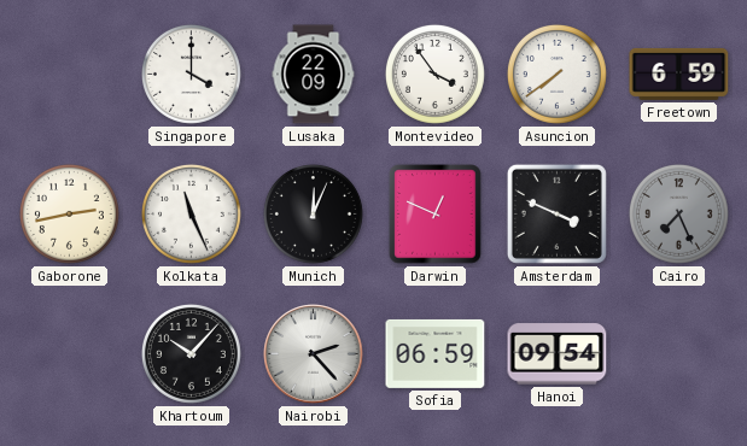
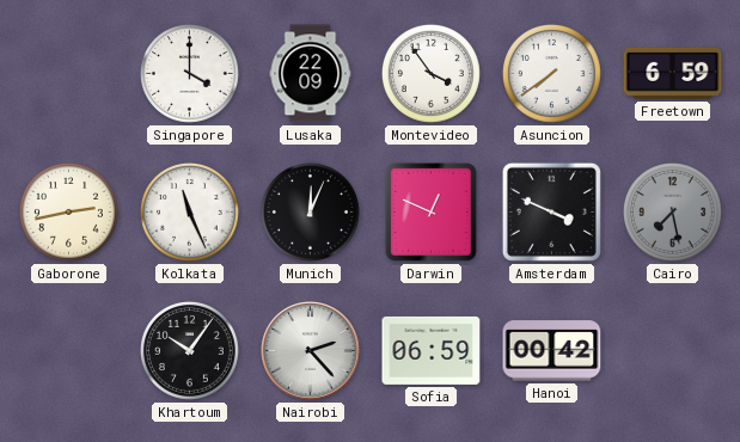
Cairo: 7:26 -> 7:28 (672, 211)
Khartoum: 10:07 -> 10:06 (189, 350)
Hanoi: 09:54 -> 00:42 (552, 351)
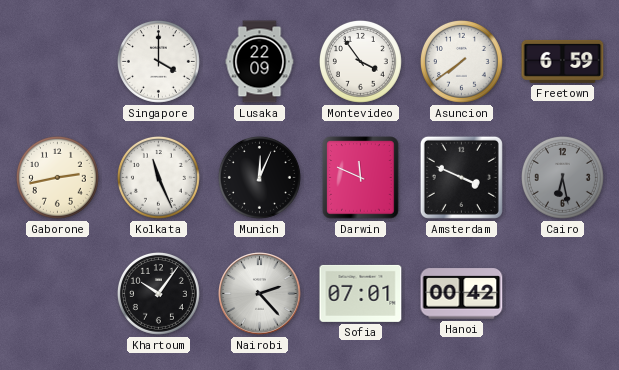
Darwin: 12:49 -> 11:49 (361, 178)
Cairo: 7:28 -> 6:28 (562, 177)
Sofia: 06:59 -> 07:01 (361, 293)
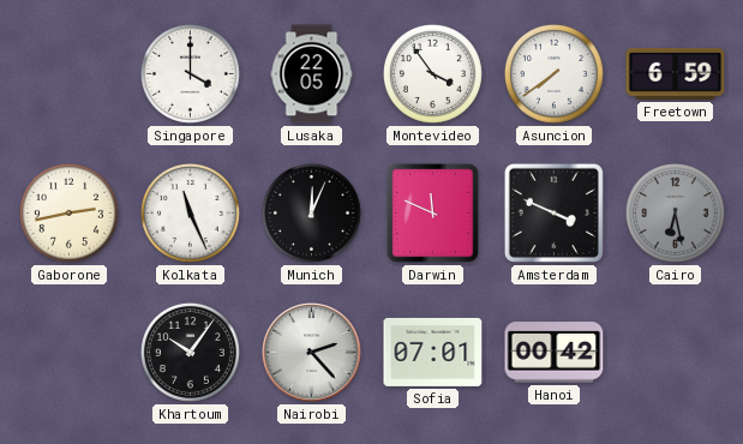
Lusaka: 22:09 -> 22:05 (312, 74)
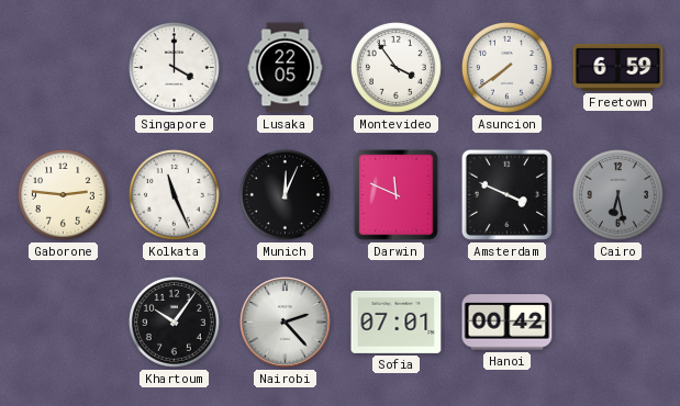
Gaborone: 2:43 -> 2:46 (63, 194)
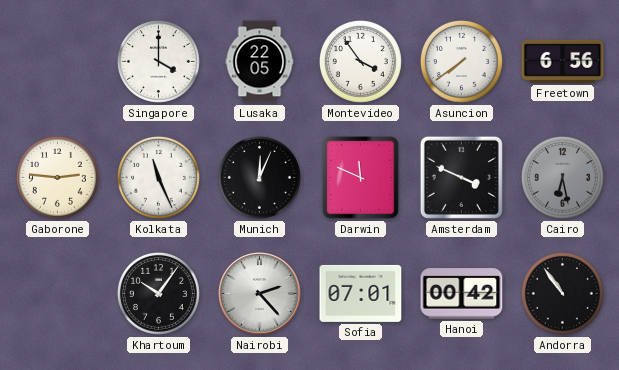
Freetown: 6:59 -> 6:56 (563, 61)
Andorra: none -> 10:54 (562, 293)
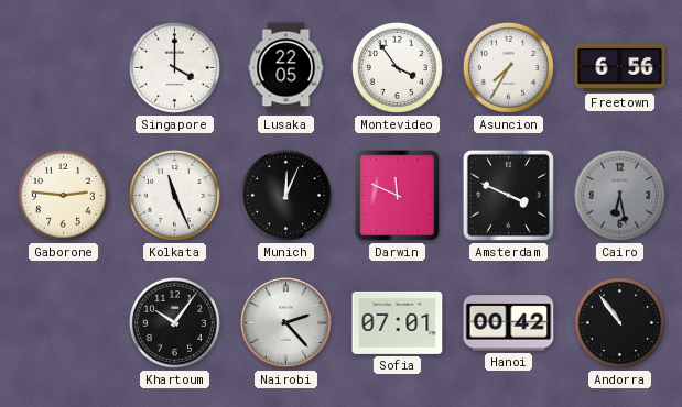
Asuncion: 7:39 -> 7:35 (508, 67)
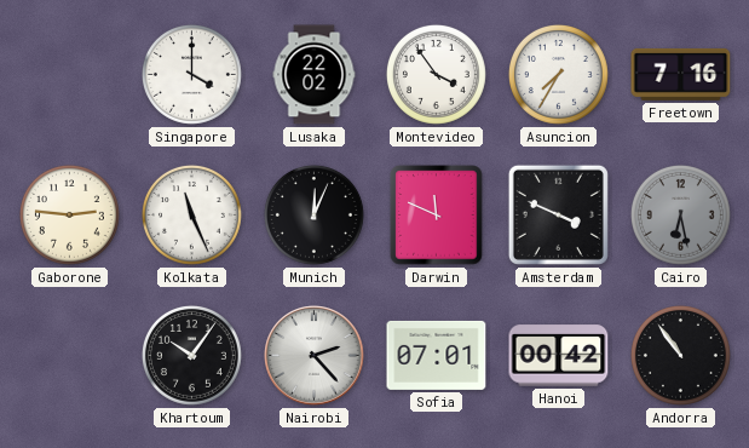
Lusaka: 22:05 -> 22:02 (315, 75)
Freetown: 6:56 -> 7:16 (681, 74)
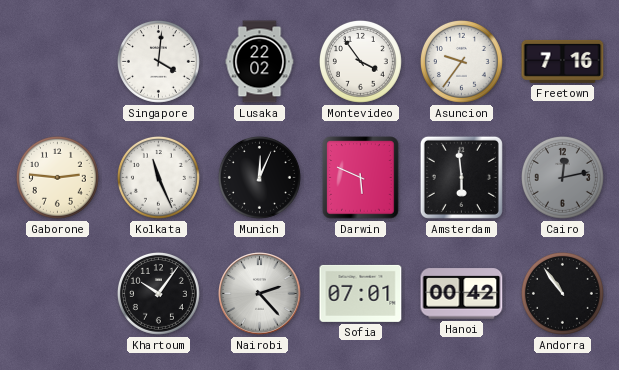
Singapore: 4:00 -> 4:01 (158, 61)
Asuncion: 7:35 -> 9:36 (461, 61)
Darwin: 11:49 -> 5:49 (361, 178)
Amsterdam: 3:49 -> 5:59 (461, 177)
Cairo: 6:28 -> 12:13 (562, 177)
